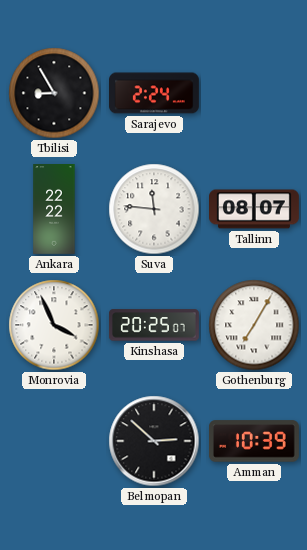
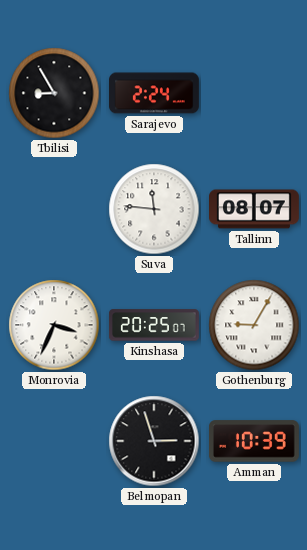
Ankara: 22:22 -> none (54, 210)
Monrovia: 3:56 -> 3:34 (54, 325)
Gothenburg: 7:05 -> 9:05 (254, 325)
Belmopan: 2:52 -> 2:57 (154, 441)
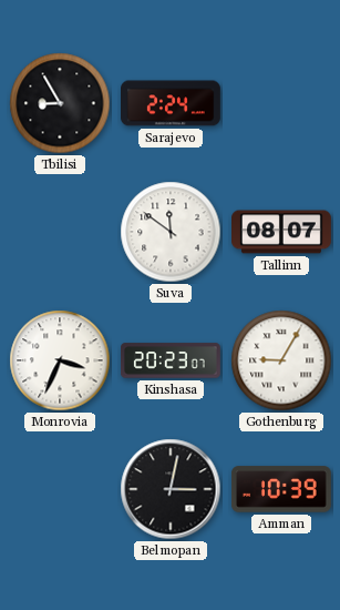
Suva: 11:46 -> 11:51 (171, 232)
Kinshasa: 20:25 -> 20:23 (172, 360)
Belmopan: 2:57 -> 3:02 (171, 489)
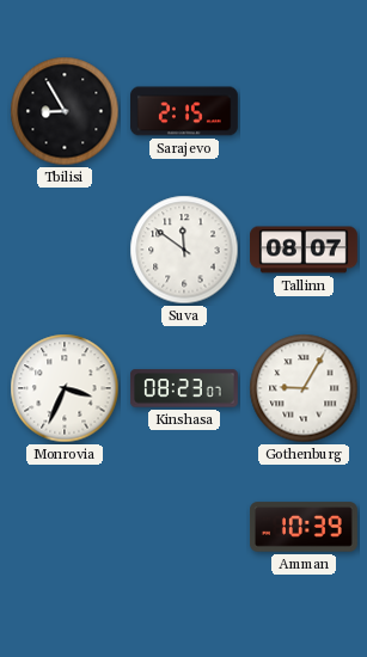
Sarajevo: 2:24 -> 2:15 (185, 111)
Kinshasa: 20:23 -> 08:23 (185, 388)
Belmopan: 3:02 -> none (171, 489)
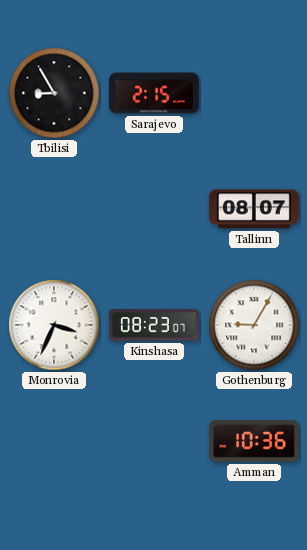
Suva: 11:51 -> none (184, 250)
Amman: 10:39 -> 10:36 (255, 441)
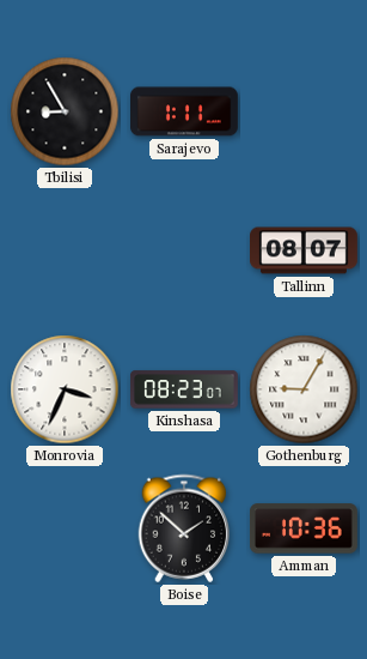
Sarajevo: 2:15 -> 1:11 (185, 111)
Boise: none -> 1:52 (184, 528)
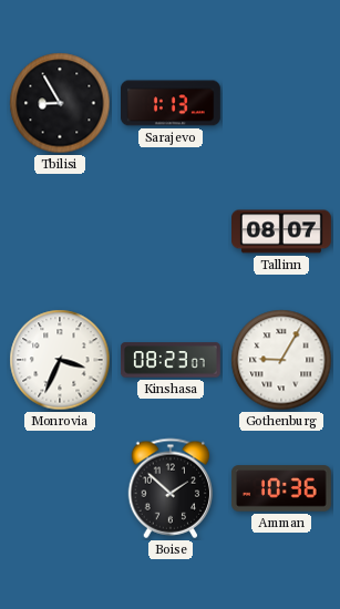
Sarajevo: 1:11 -> 1:13 (172, 103)
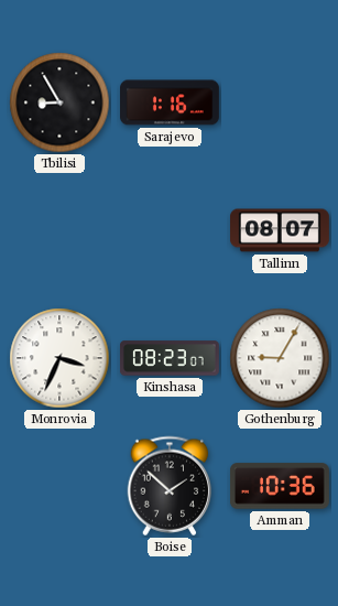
Sarajevo: 1:13 -> 1:16 (171, 102)
